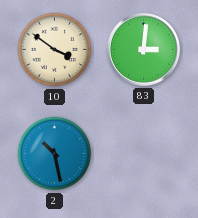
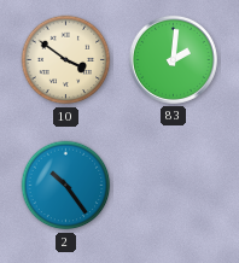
83: 3:01 -> 2:01 (173, 59)
2: 10:28 -> 10:24 (66, 186)
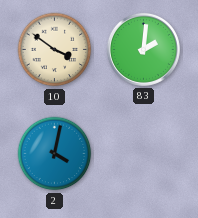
2: 10:24 -> 4:02 (55, 154)
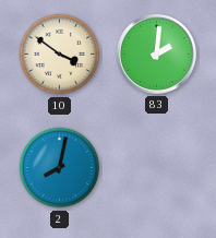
2: 4:02 -> 8:02 (60, 168)
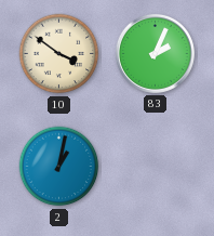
83: 2:01 -> 2:04 (155, 53)
2: 8:02 -> 1:02 (59, 167)
